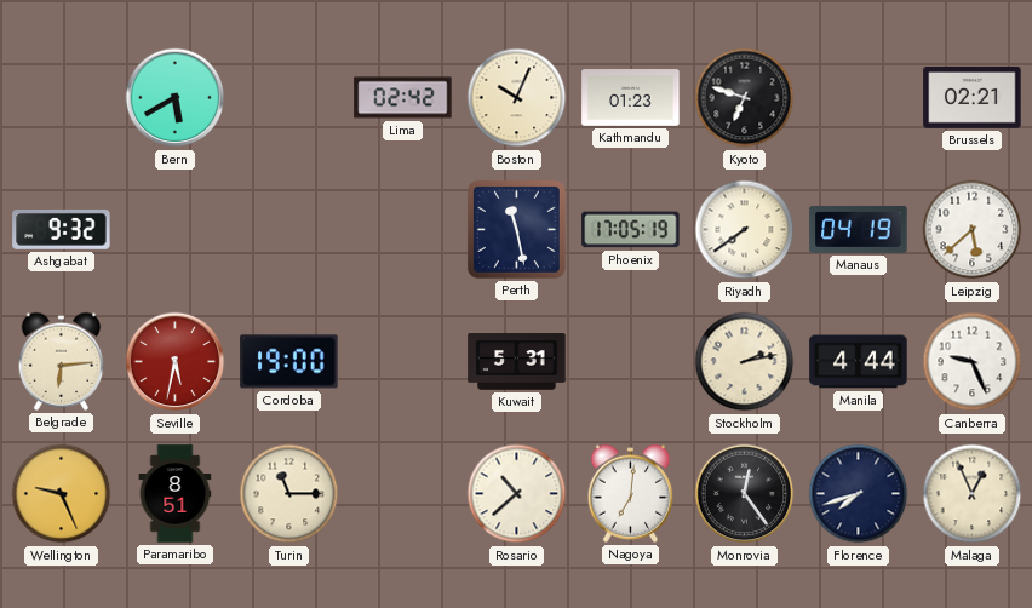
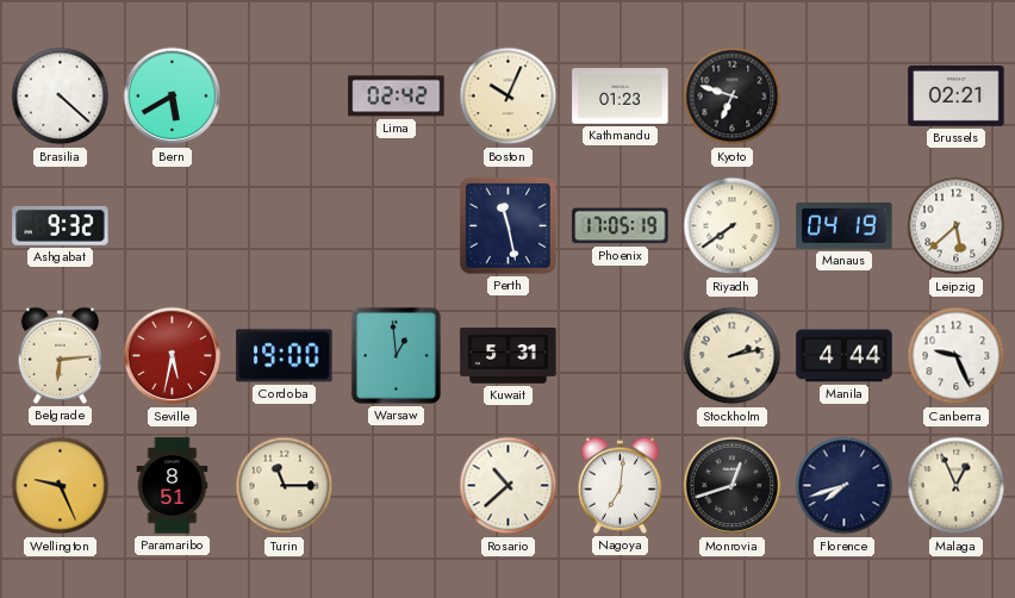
Brasilia: none -> 4:22 (61, 96)
Warsaw: none -> 12:59 (396, 355)
Monrovia: 12:24 -> 12:42 (733, 486)
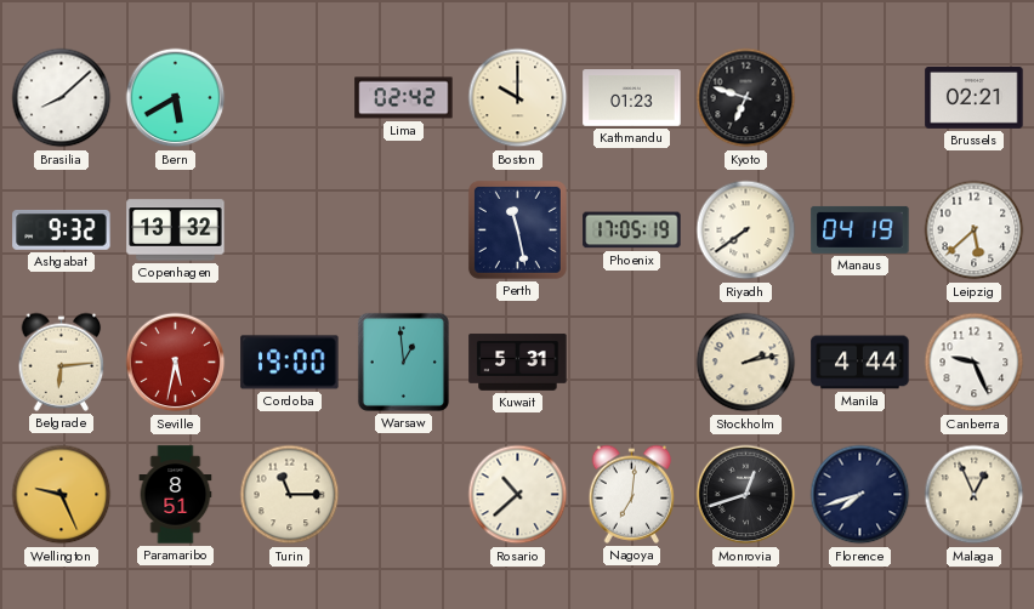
Brasilia: 4:22 -> 8:08 (62, 98)
Boston: 10:04 -> 10:00 (518, 98)
Copenhagen: none -> 13:32 (176, 230)
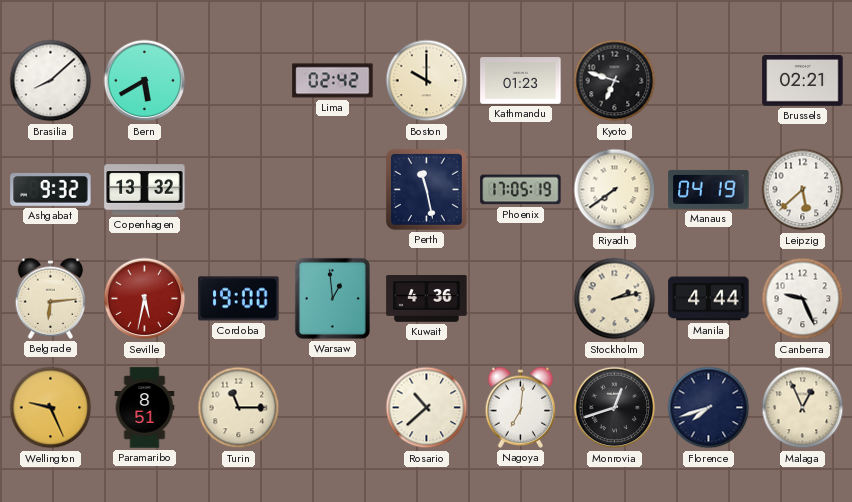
Kuwait: 5:31 -> 4:36 (427, 299)
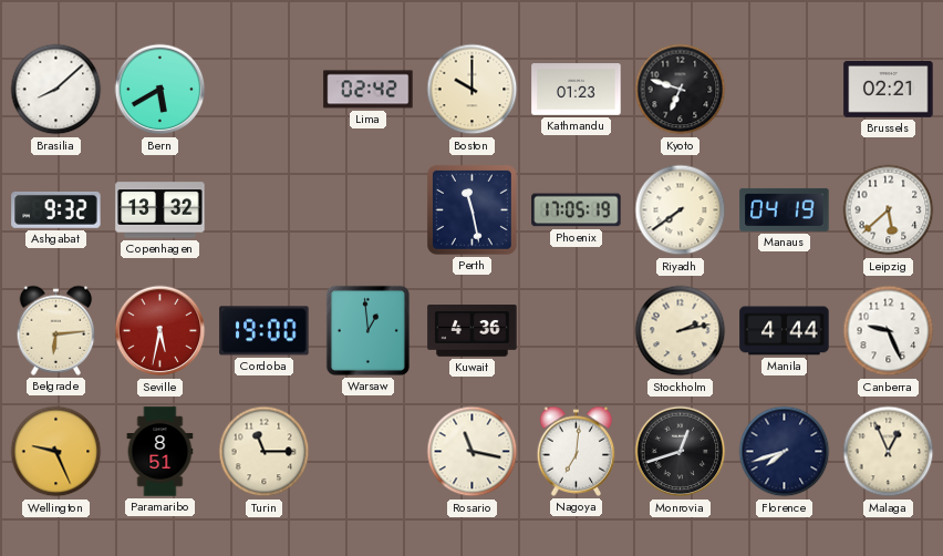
Rosario: 10:38 -> 11:17 (473, 452)
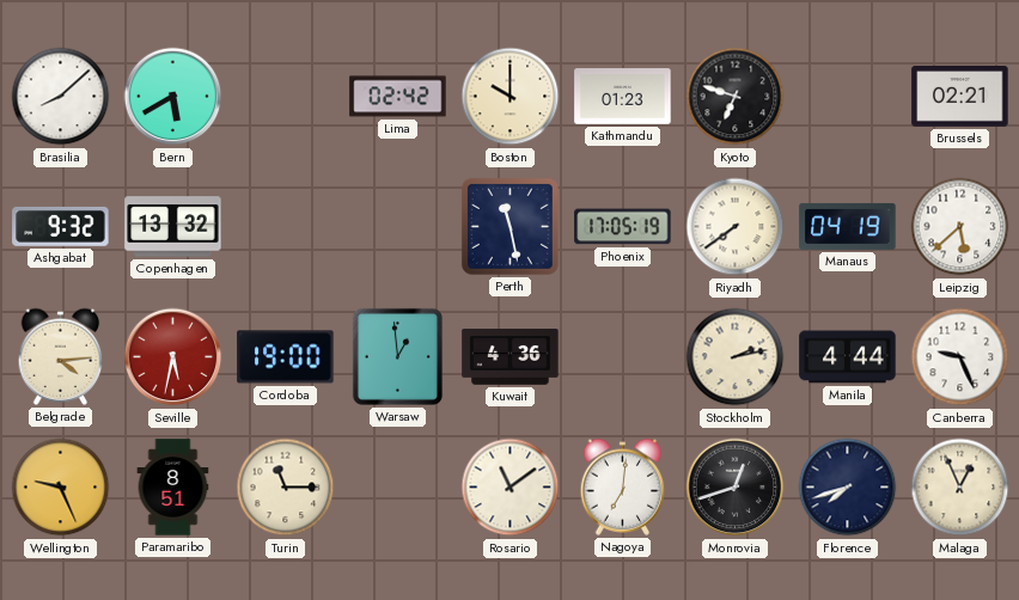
Belgrade: 6:14 -> 4:14 (61, 356)
Rosario: 11:17 -> 11:09 (511, 488)
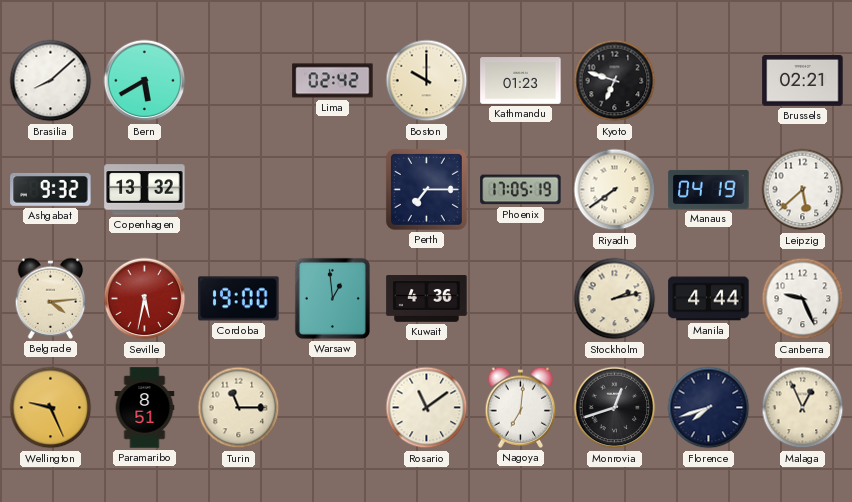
Perth: 11:28 -> 7:15 (426, 189)
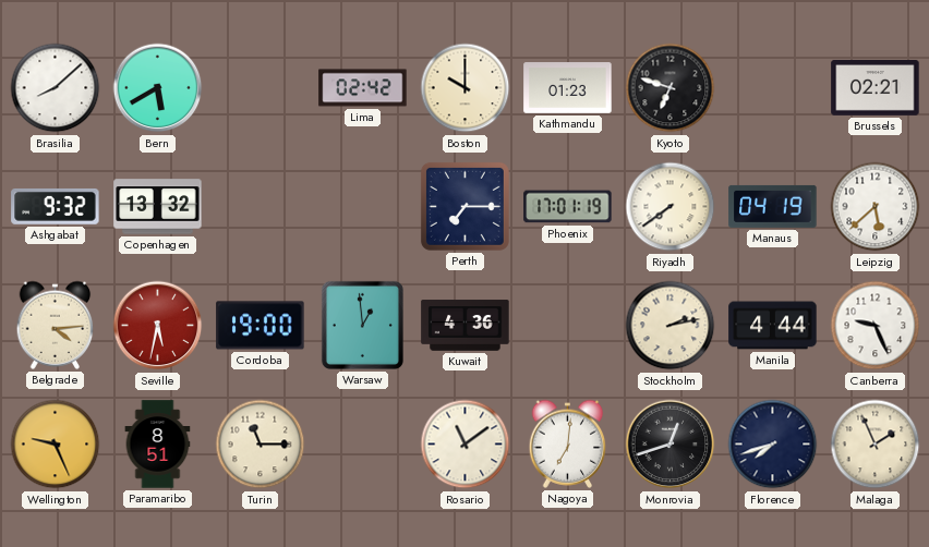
Phoenix: 17:05 -> 17:01 (568, 207)
Malaga: 12:56 -> 1:56 (876, 445)
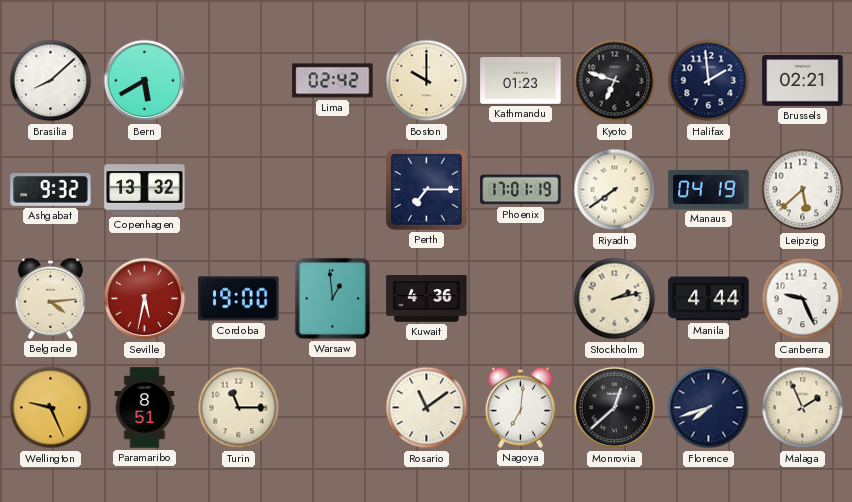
Halifax: none -> 1:59 (709, 81)
Monrovia: 12:42 -> 12:38 (615, 408)
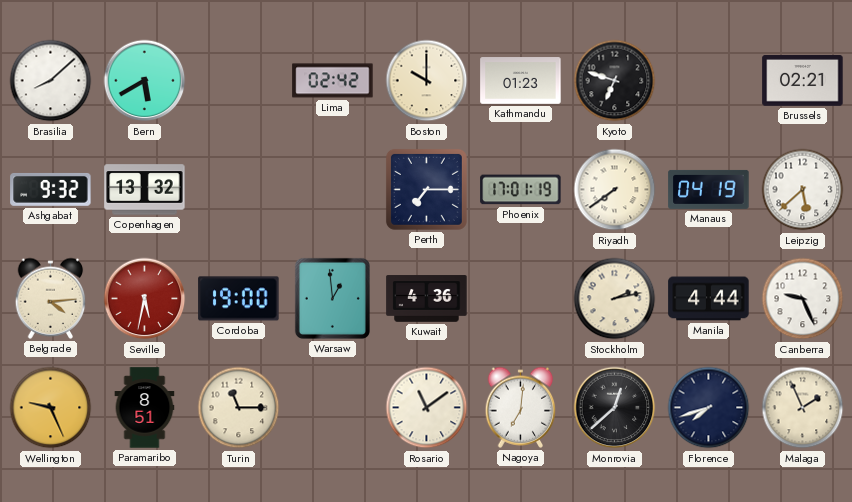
Halifax: 1:59 -> none (709, 81)
